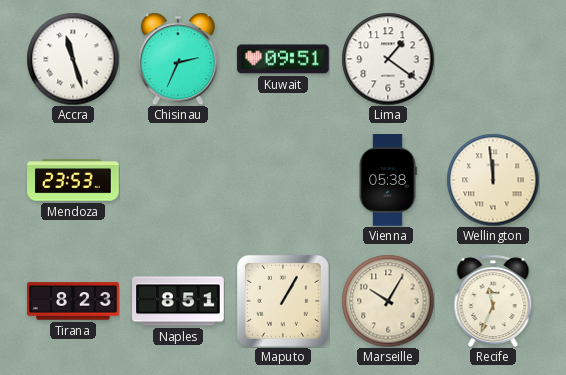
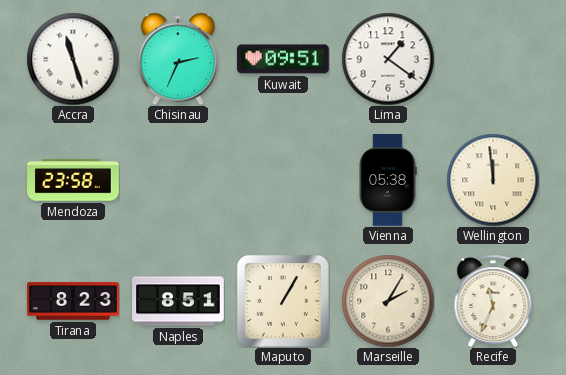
Mendoza: 23:53 -> 23:58 (73, 180)
Marseille: 10:05 -> 2:05 (388, 301)
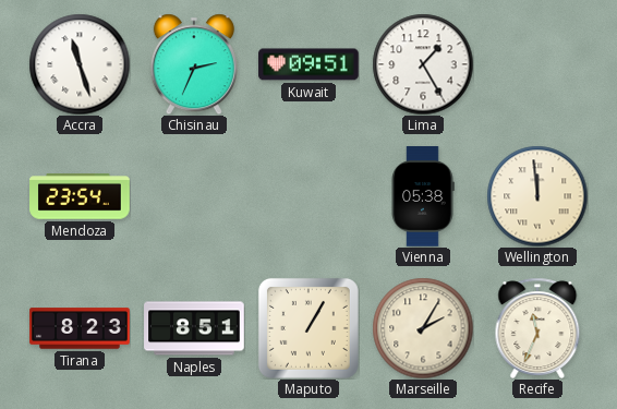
Lima: 1:21 -> 1:25 (423, 64)
Mendoza: 23:58 -> 23:54 (80, 196)
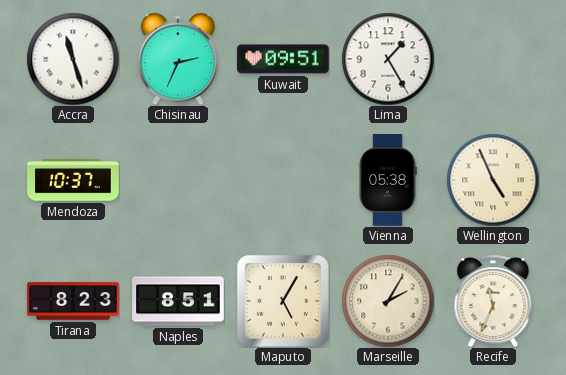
Mendoza: 23:54 -> 10:37 (73, 180)
Wellington: 11:59 -> 4:56 (493, 180)
Maputo: 1:05 -> 5:05 (283, 301)
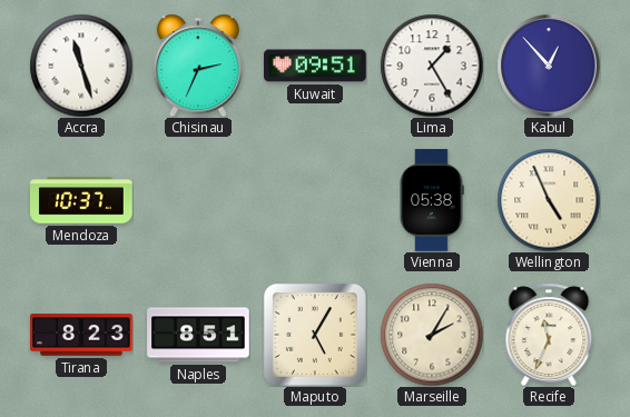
Kabul: none -> 12:53 (549, 66)
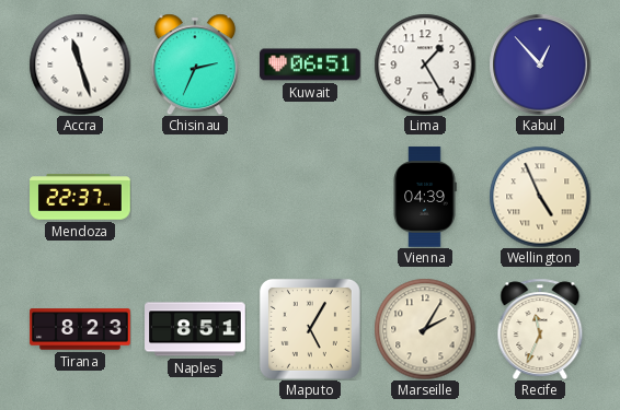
Kuwait: 09:51 -> 06:51 (310, 65)
Mendoza: 10:37 -> 22:37 (80, 197)
Vienna: 05:38 -> 04:39 (425, 197)
